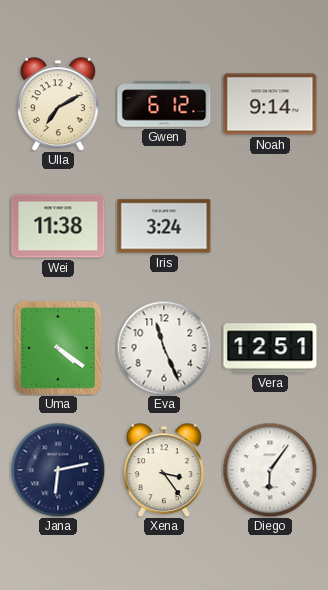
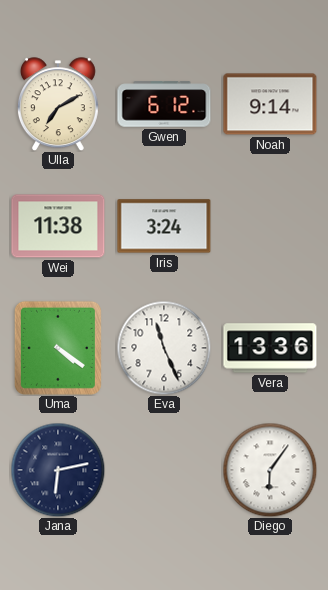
Vera: 12:51 -> 13:36 (270, 348)
Xena: 3:24 -> none (164, 470)
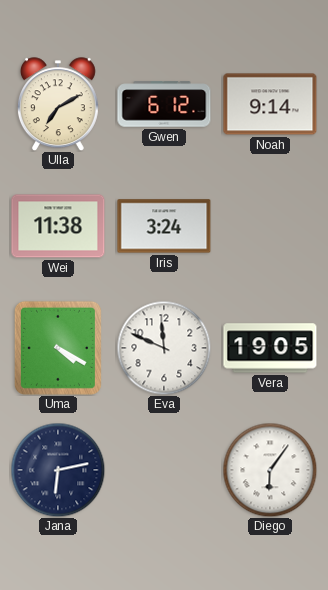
Uma: 4:21 -> 4:20 (58, 348)
Eva: 11:26 -> 11:49 (164, 348)
Vera: 13:36 -> 19:05 (270, 348)
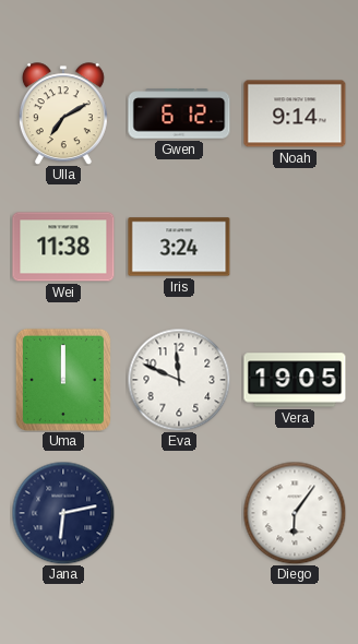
Uma: 4:20 -> 12:00 (63, 380)
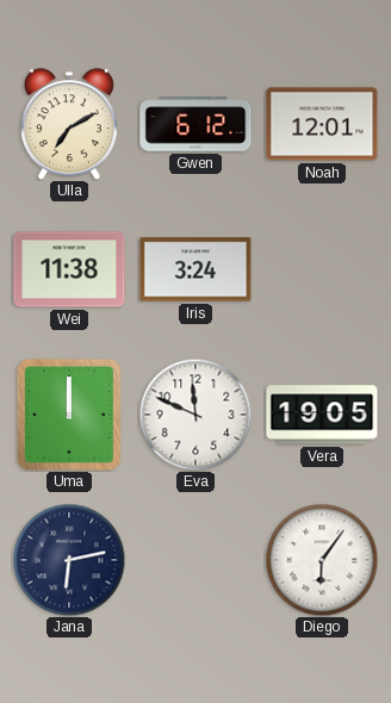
Noah: 9:14 -> 12:01 (322, 124)
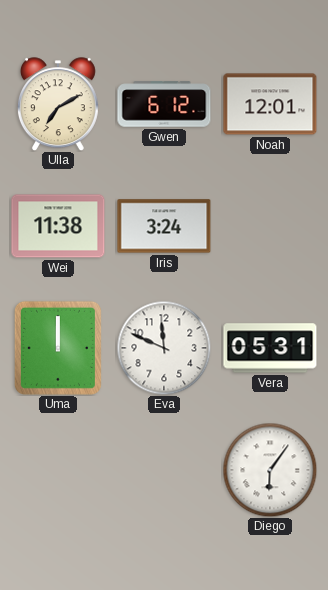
Vera: 19:05 -> 05:31 (270, 348)
Jana: 6:13 -> none (69, 560)
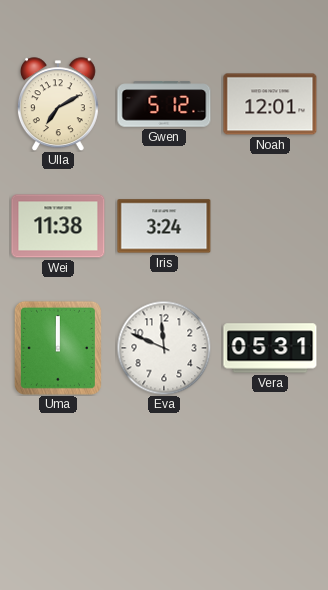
Gwen: 6:12 -> 5:12 (164, 104)
Diego: 6:06 -> none (270, 470)
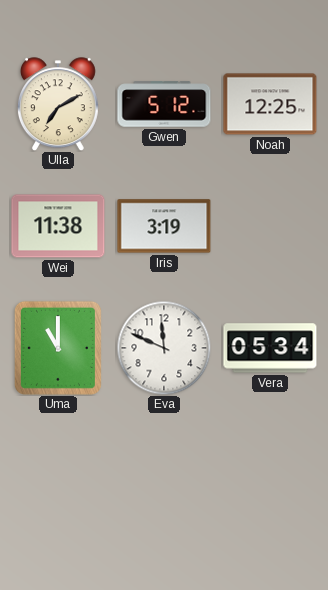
Noah: 12:01 -> 12:25 (270, 104)
Iris: 3:24 -> 3:19 (164, 226)
Uma: 12:00 -> 11:00 (58, 348)
Vera: 05:31 -> 05:34 (270, 348)
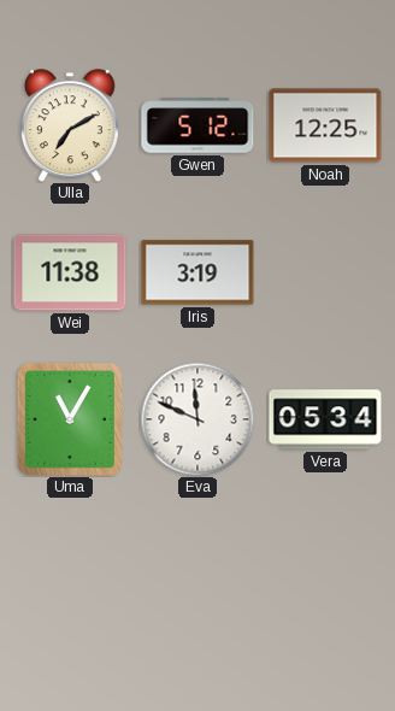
Uma: 11:00 -> 11:05 (70, 419)
